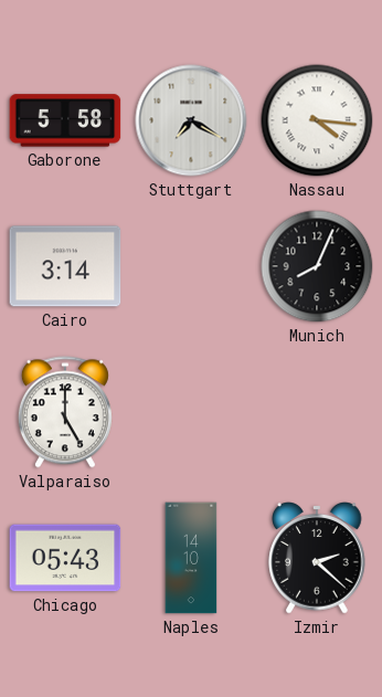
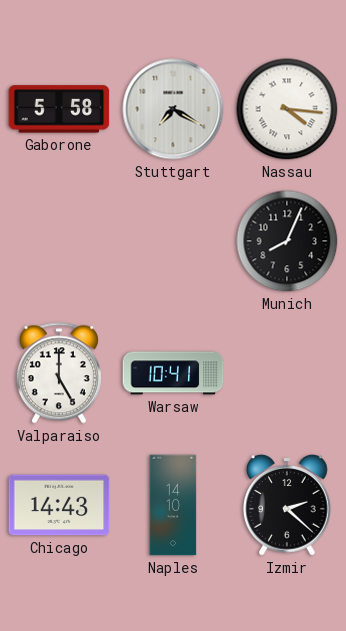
Cairo: 3:14 -> none (65, 266)
Warsaw: none -> 10:41 (173, 373)
Chicago: 05:43 -> 14:43 (59, 505)
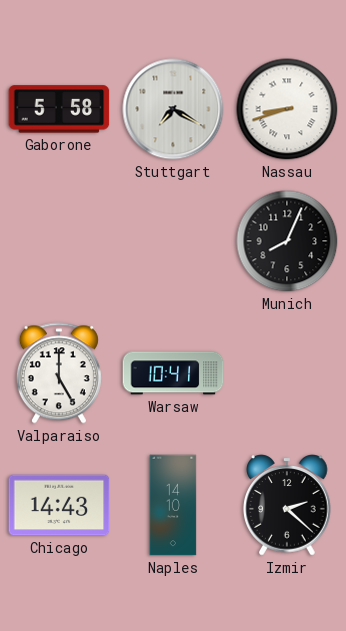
Nassau: 4:16 -> 8:42 (287, 109)
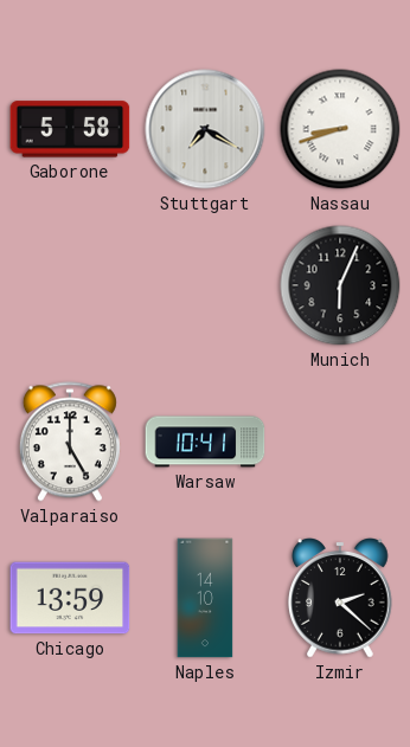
Munich: 8:04 -> 6:04 (340, 285)
Chicago: 14:43 -> 13:59 (70, 598)
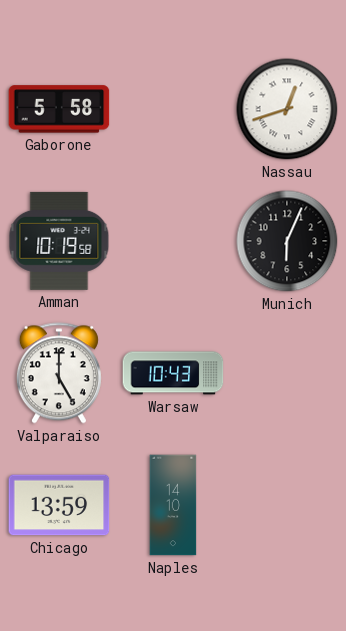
Stuttgart: 7:20 -> none (205, 129)
Nassau: 8:42 -> 12:42 (287, 109)
Amman: none -> 10:19 (59, 241)
Warsaw: 10:41 -> 10:43 (173, 373)
Izmir: 2:22 -> none (340, 598)
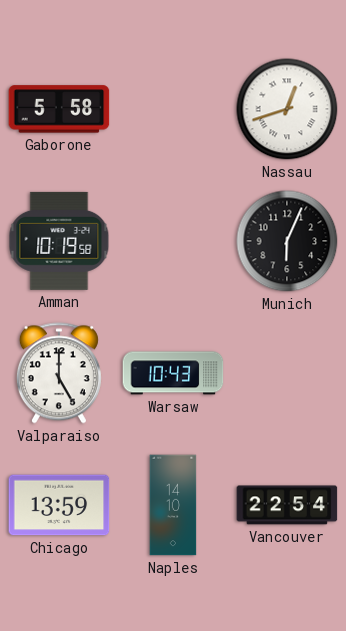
Vancouver: none -> 22:54 (287, 505)
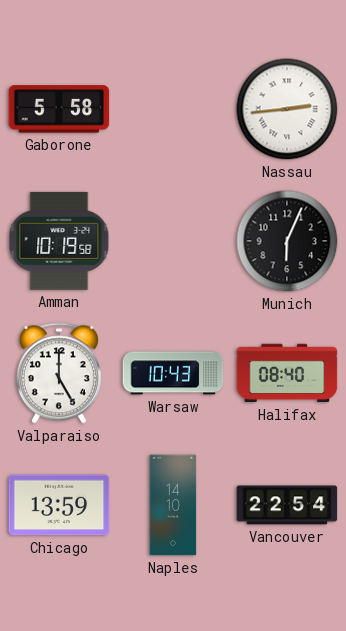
Nassau: 12:42 -> 2:44 (287, 109)
Halifax: none -> 08:40 (287, 373)
